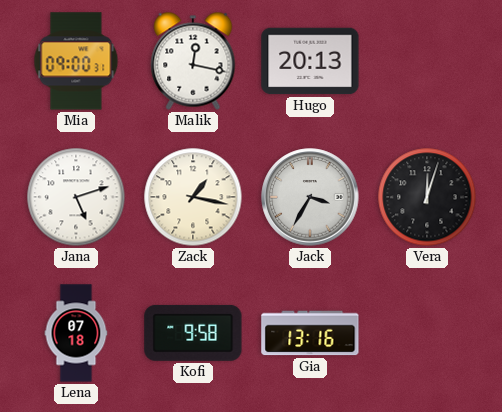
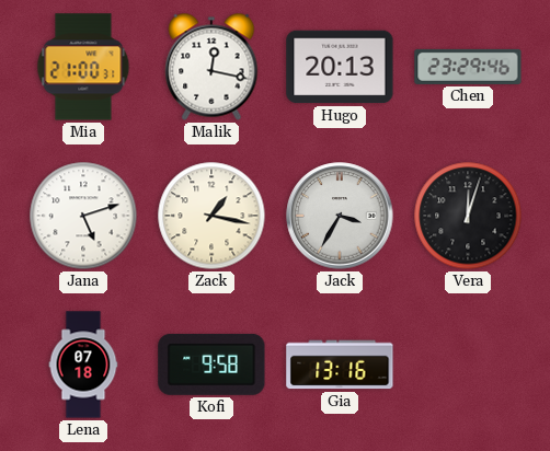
Mia: 09:00 -> 21:00 (83, 67)
Chen: none -> 23:29 (468, 67)
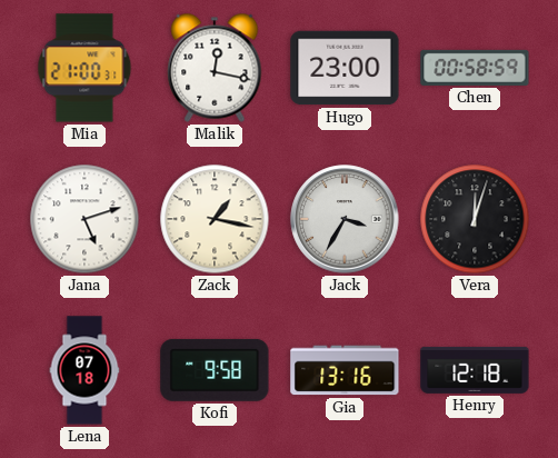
Hugo: 20:13 -> 23:00 (345, 68)
Chen: 23:29 -> 00:58 (475, 68)
Henry: none -> 12:18 (475, 370)
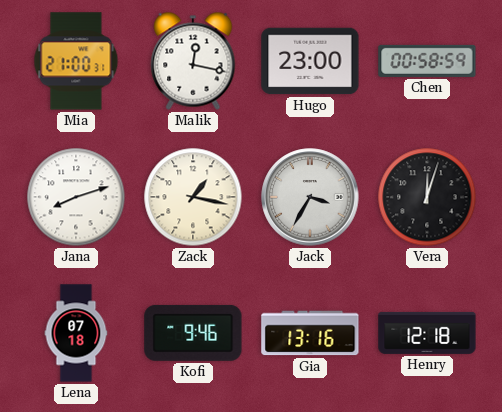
Jana: 5:12 -> 8:12 (76, 197)
Kofi: 9:58 -> 9:46 (193, 333)
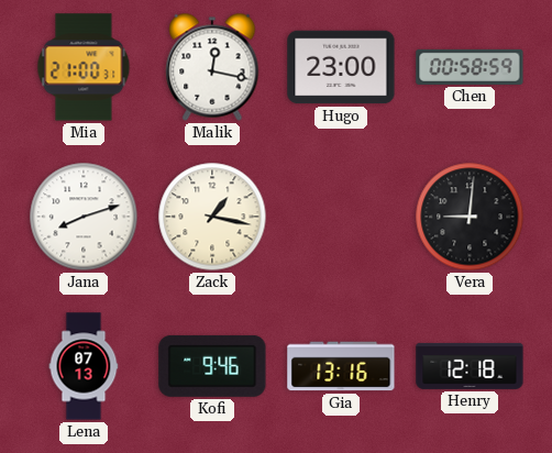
Jack: 3:35 -> none (310, 197)
Vera: 12:03 -> 9:01 (470, 217)
Lena: 07:18 -> 07:13 (84, 366)
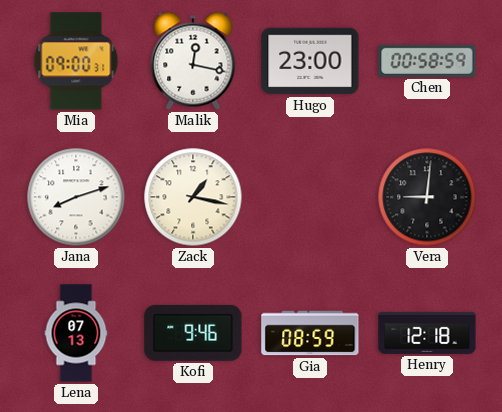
Mia: 21:00 -> 09:00 (76, 61)
Gia: 13:16 -> 08:59 (310, 333)
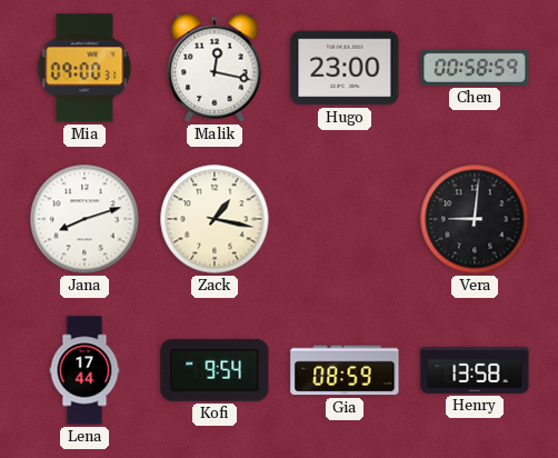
Lena: 07:13 -> 17:44 (84, 370)
Kofi: 9:46 -> 9:54 (215, 370)
Henry: 12:18 -> 13:58 (475, 370)
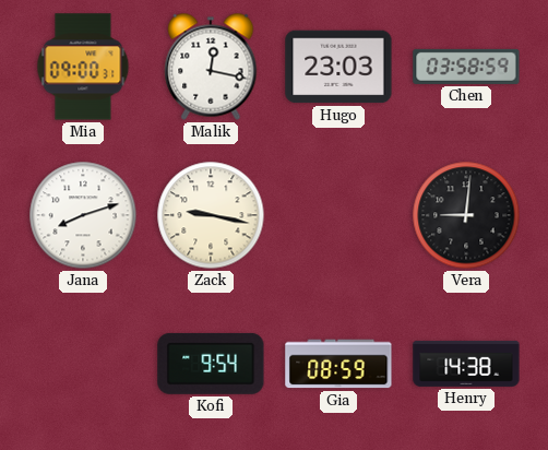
Hugo: 23:00 -> 23:03 (338, 67)
Chen: 00:58 -> 03:58 (466, 67)
Zack: 1:17 -> 9:17 (211, 215)
Lena: 17:44 -> none (84, 370)
Henry: 13:58 -> 14:38 (466, 364)
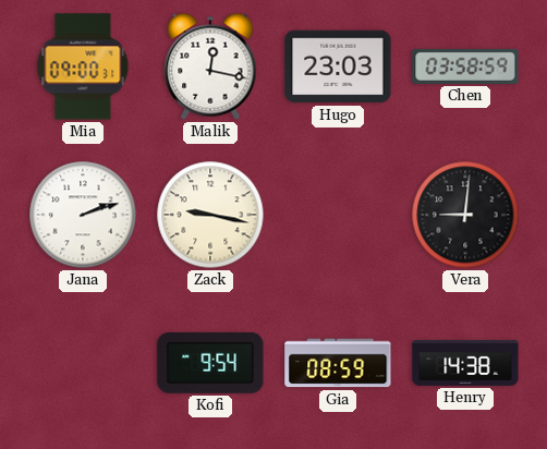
Jana: 8:12 -> 2:12 (83, 215)
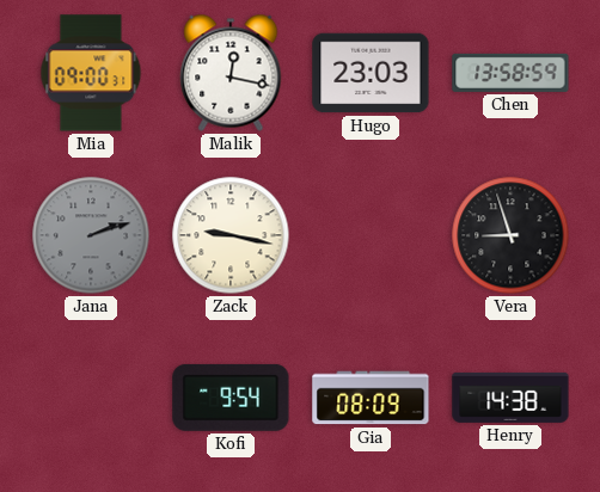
Chen: 03:58 -> 13:58 (510, 73)
Jana dial: white -> grey (91, 235)
Vera: 9:01 -> 8:57 (510, 235)
Gia: 08:59 -> 08:09 (371, 398)
